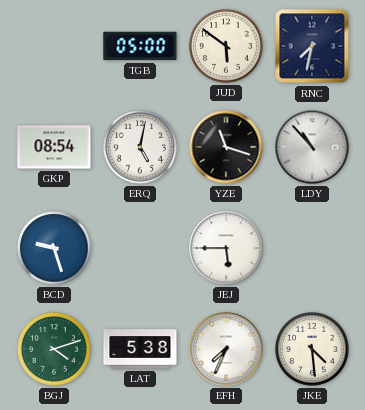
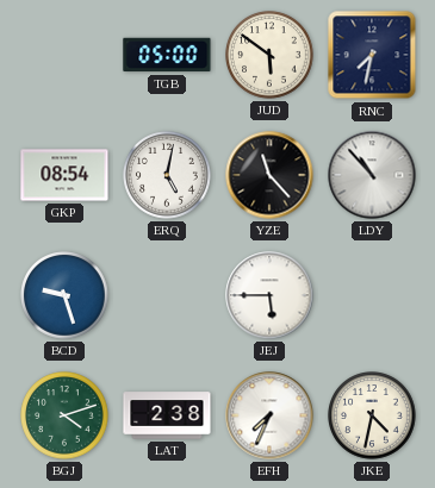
YZE: 11:18 -> 11:23 (269, 175)
LAT: 5:38 -> 2:38 (167, 415)
JKE: 4:29 -> 4:32 (372, 415)
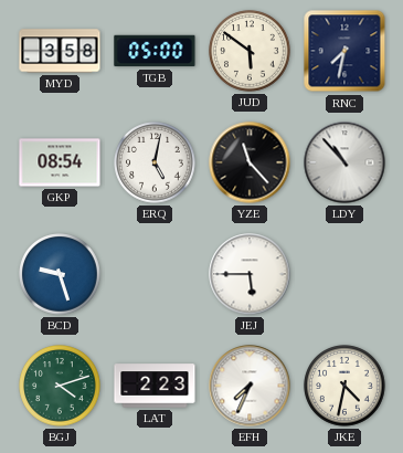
MYD: none -> 3:58 (60, 51)
LAT: 2:38 -> 2:23 (155, 386)
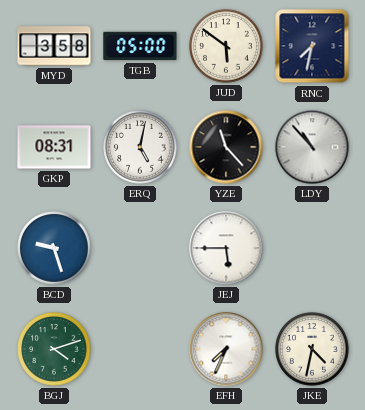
GKP: 08:54 -> 08:31 (54, 147)
LAT: 2:23 -> none (155, 386)
